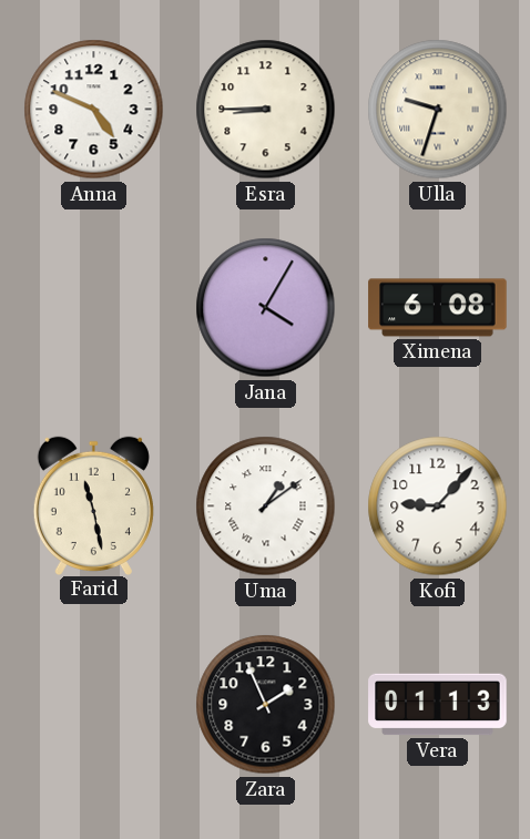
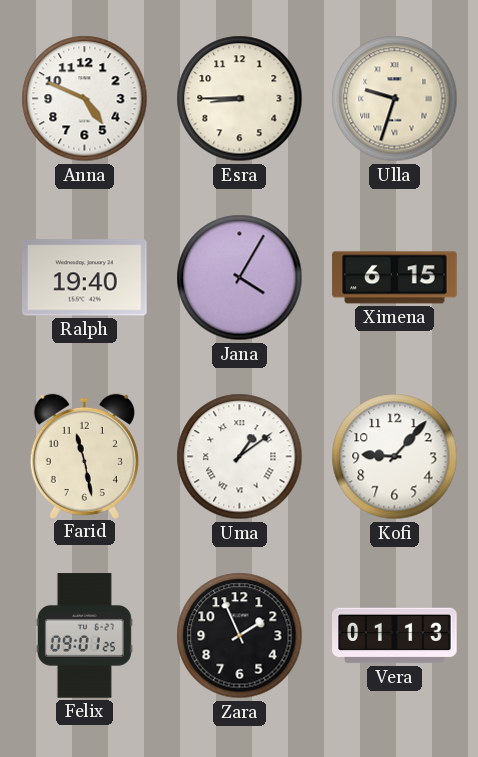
Ralph: none -> 19:40 (85, 278)
Ximena: 6:08 -> 6:15 (395, 278)
Felix: none -> 09:01 (84, 636)
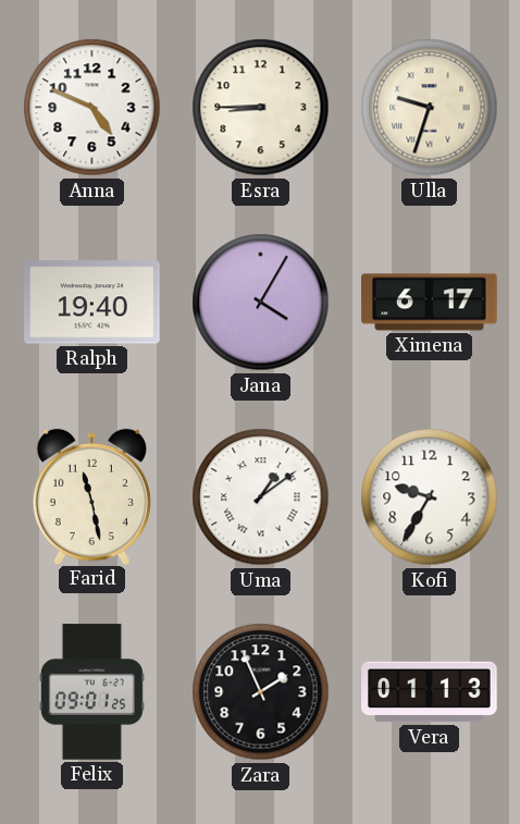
Ximena: 6:15 -> 6:17 (430, 303)
Kofi: 9:07 -> 9:35 (430, 497)
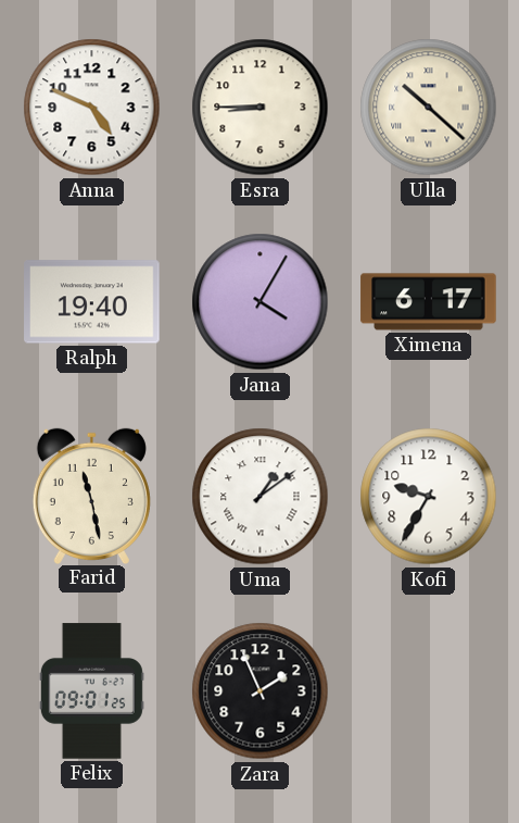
Ulla: 9:33 -> 10:22 (429, 108)
Vera: 01:13 -> none (430, 692)
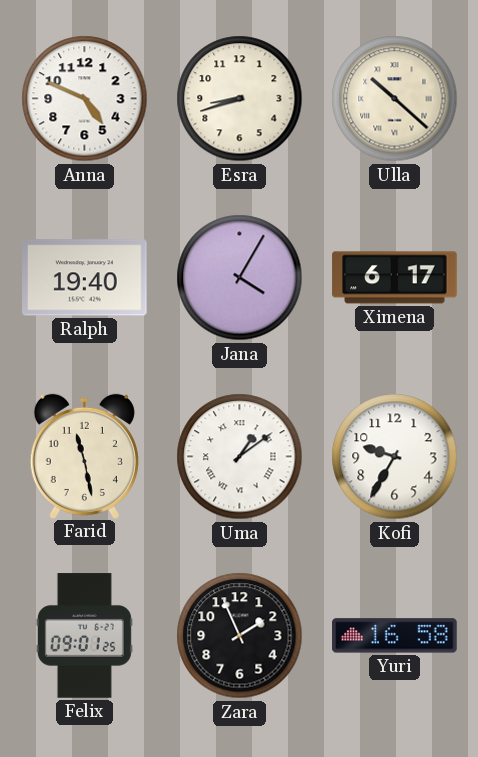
Esra: 8:45 -> 8:42 (240, 99)
Yuri: none -> 16:58 (395, 636)
